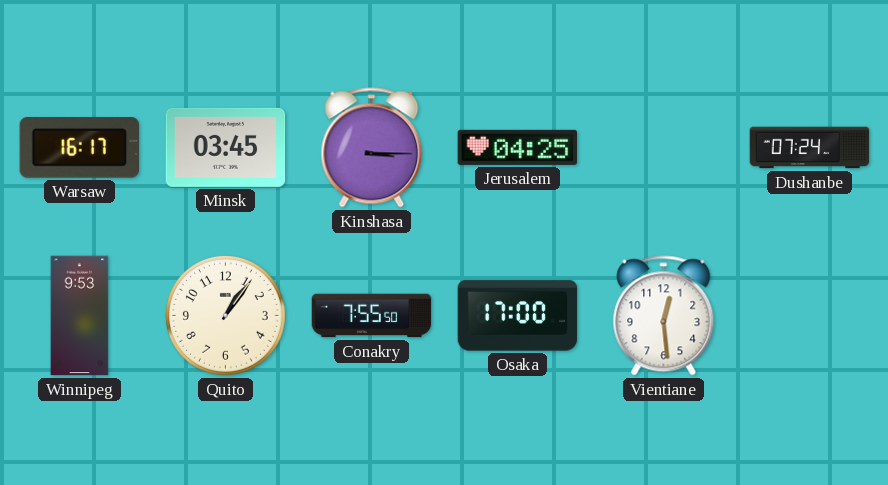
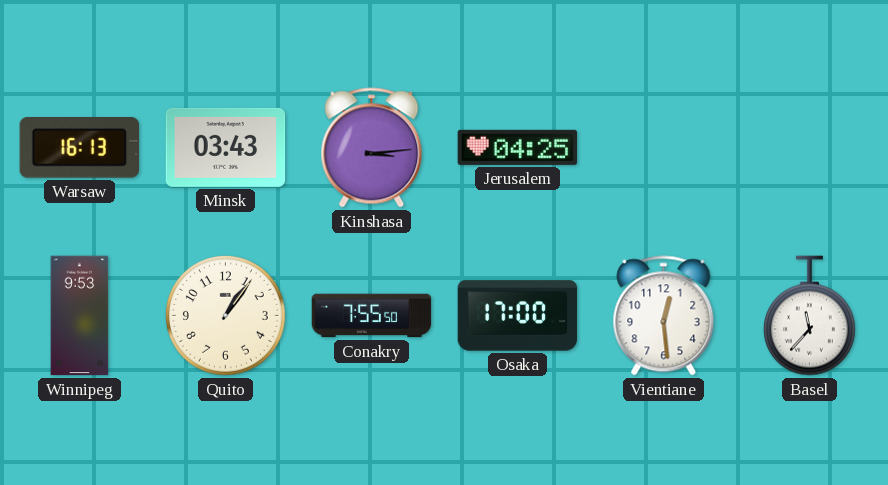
Warsaw: 16:17 -> 16:13 (79, 148)
Minsk: 03:45 -> 03:43 (226, 147)
Kinshasa: 3:15 -> 3:14 (372, 148)
Dushanbe: 07:24 -> none (810, 148)
Basel: none -> 11:37 (809, 316)
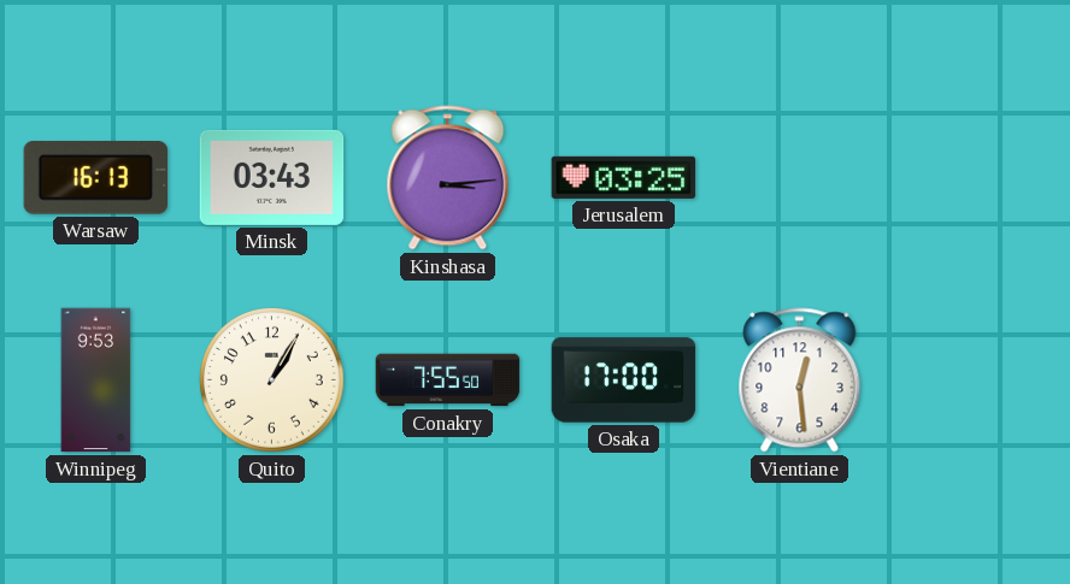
Jerusalem: 04:25 -> 03:25 (624, 177)
Quito: 1:06 -> 1:05 (271, 379)
Basel: 11:37 -> none (809, 316)
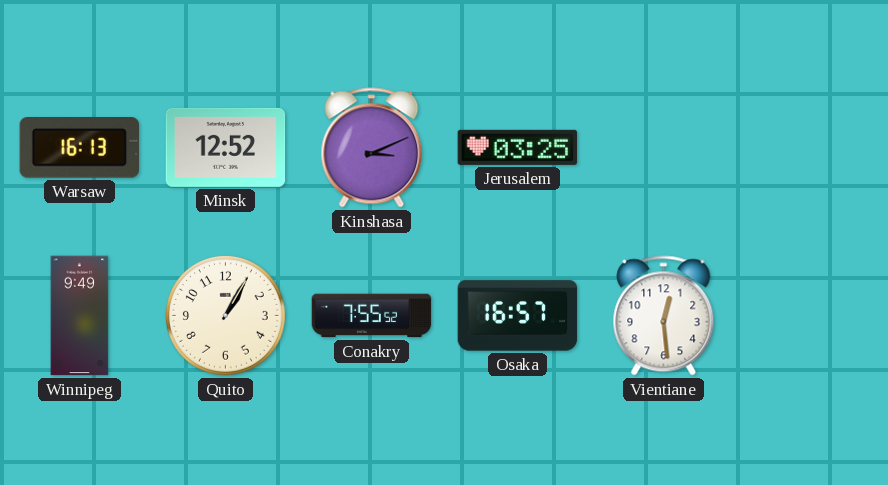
Minsk: 03:43 -> 12:52 (226, 147)
Kinshasa: 3:14 -> 3:11 (372, 148)
Winnipeg: 9:53 -> 9:49 (80, 316)
Conakry: 7:55:50 -> 7:55:52 (372, 316)
Osaka: 17:00 -> 16:57 (518, 316)
